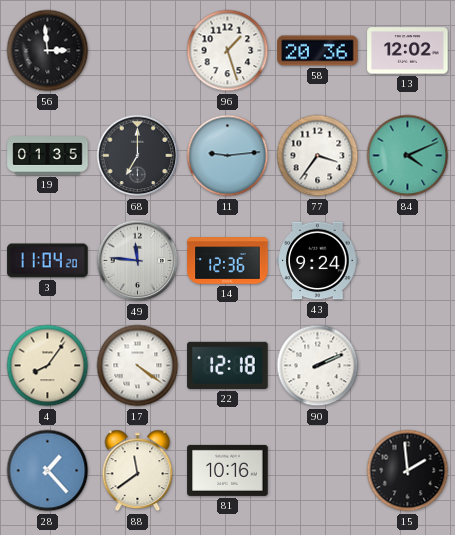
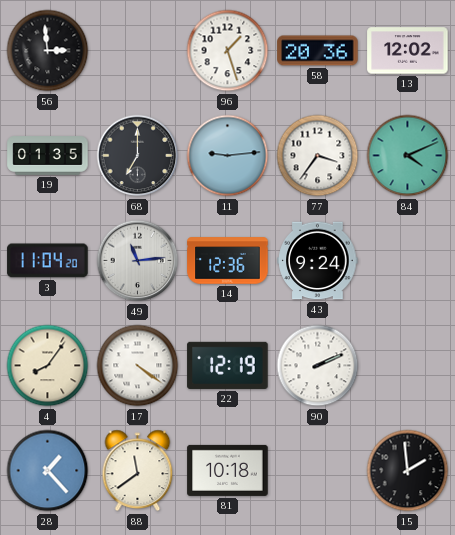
49: 11:46 -> 11:14 (138, 261)
22: 12:18 -> 12:19 (228, 365)
81: 10:16 -> 10:18 (228, 470)
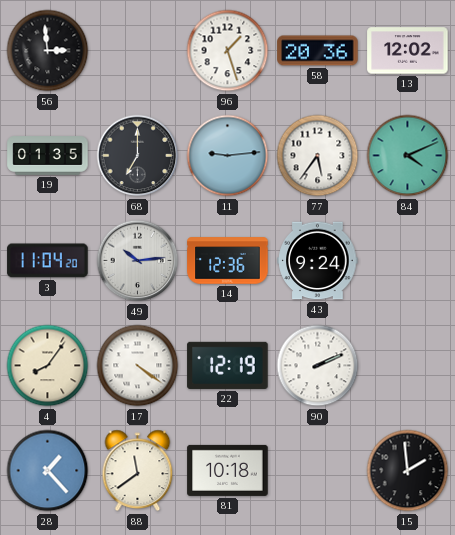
77: 3:36 -> 5:36 (318, 156)
49: 11:14 -> 10:14 (138, 261)
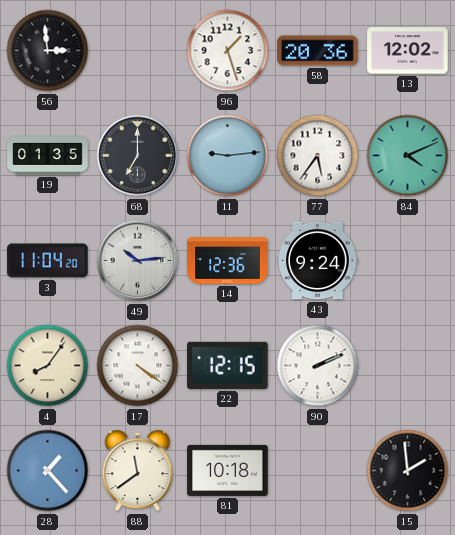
22: 12:19 -> 12:15 (228, 365)
